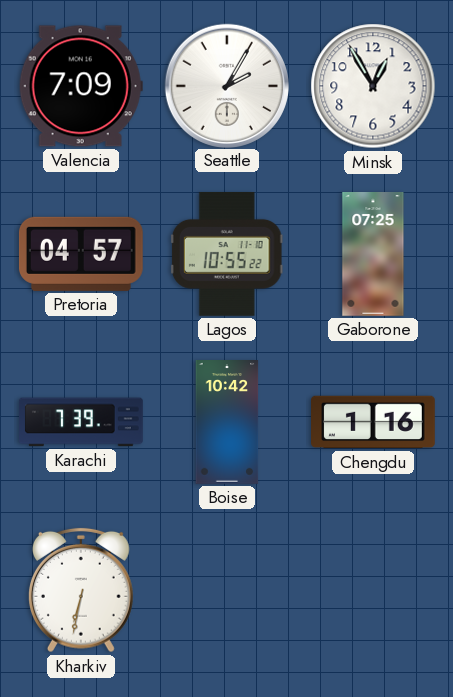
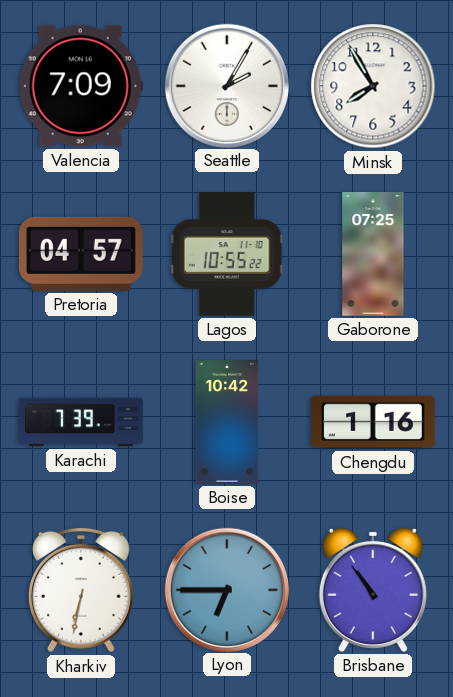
Minsk: 12:55 -> 7:55 (373, 86)
Lyon: none -> 6:45 (226, 589)
Brisbane: none -> 10:54 (373, 590)
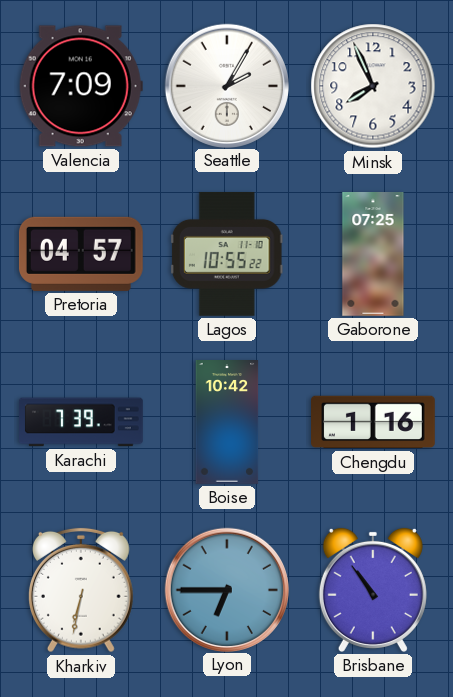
Minsk: 7:55 -> 7:56 (373, 86)
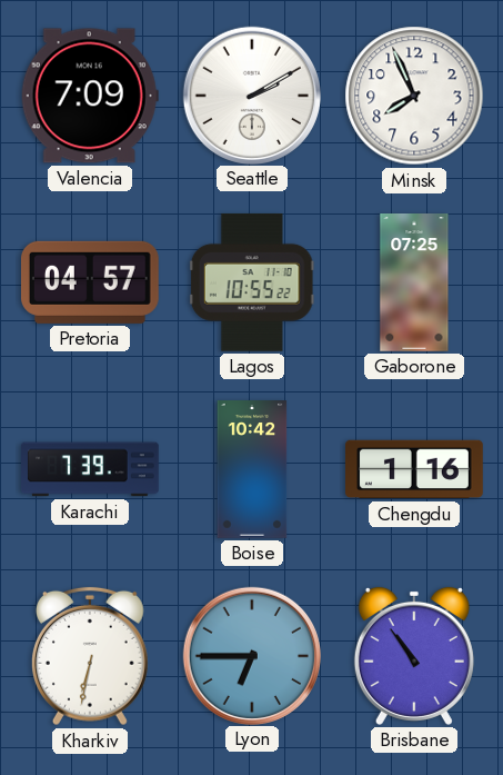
Seattle: 2:05 -> 2:10 (251, 95)
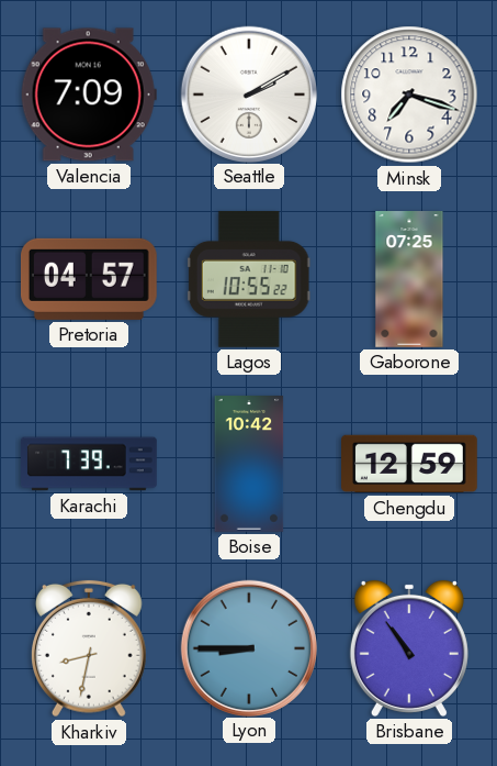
Minsk: 7:56 -> 7:18 (409, 95)
Chengdu: 1:16 -> 12:59 (410, 464)
Kharkiv: 6:32 -> 8:32 (89, 648)
Lyon: 6:45 -> 8:45 (248, 647)
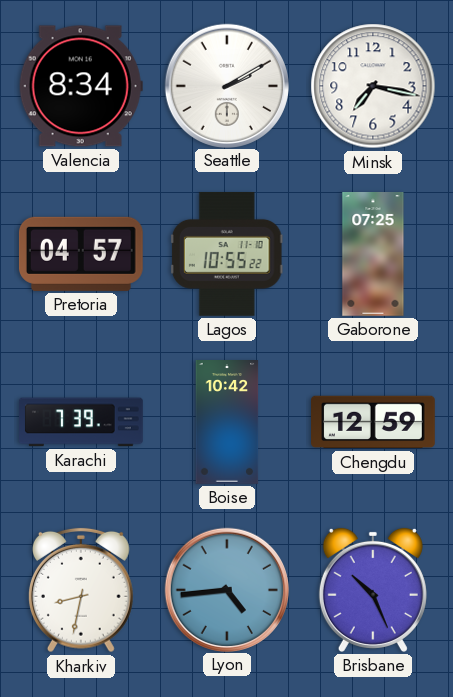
Valencia: 7:09 -> 8:34 (81, 86)
Minsk: 7:18 -> 7:17 (373, 86)
Lyon: 8:45 -> 4:44 (226, 589)
Brisbane: 10:54 -> 10:26 (373, 590)
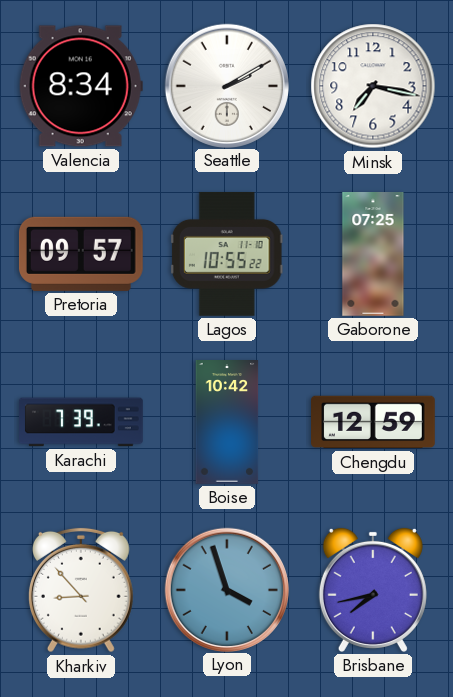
Pretoria: 04:57 -> 09:57 (81, 254)
Kharkiv: 8:32 -> 8:53 (81, 590)
Lyon: 4:44 -> 3:57 (226, 589)
Brisbane: 10:26 -> 7:43 (373, 590)
